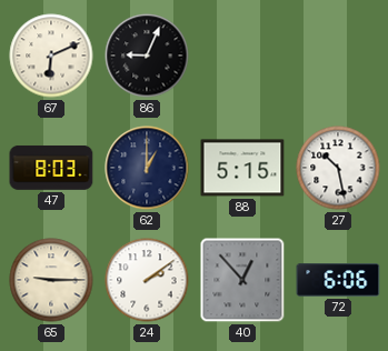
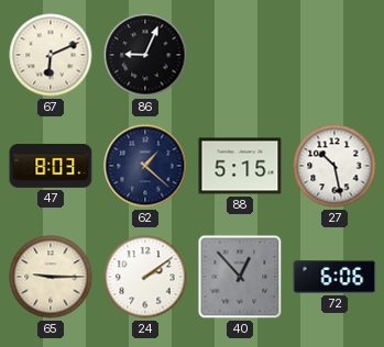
62: 1:00 -> 1:22 (145, 166)
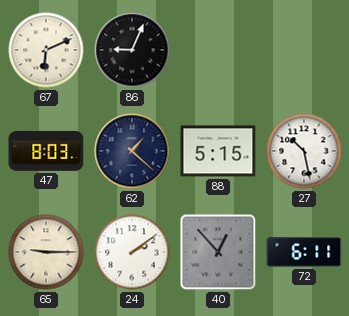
72: 6:06 -> 6:11 (304, 252)
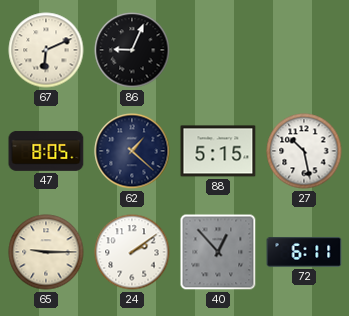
47: 8:03 -> 8:05 (46, 151)
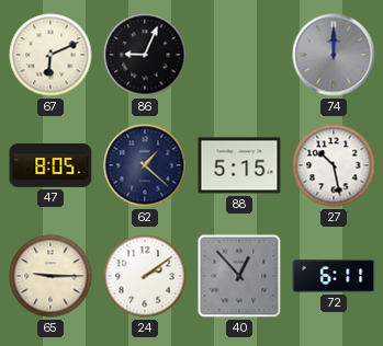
74: none -> 12:00 (334, 55)
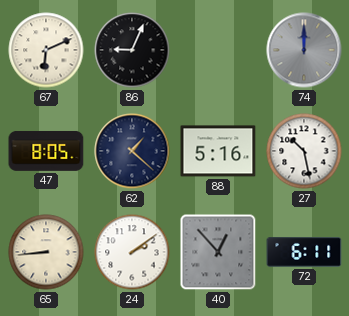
88: 5:15 -> 5:16 (218, 151)
65: 9:15 -> 8:44 (46, 252)
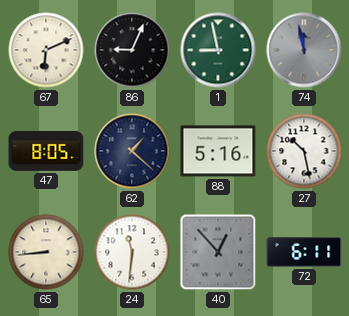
1: none -> 8:58 (218, 50)
74: 12:00 -> 11:58 (304, 50)
24: 2:09 -> 11:31 (132, 252)
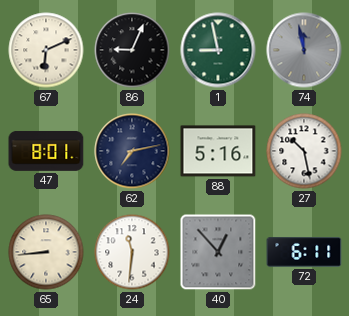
47: 8:05 -> 8:01 (46, 151)
62: 1:22 -> 7:13 (132, 151)
